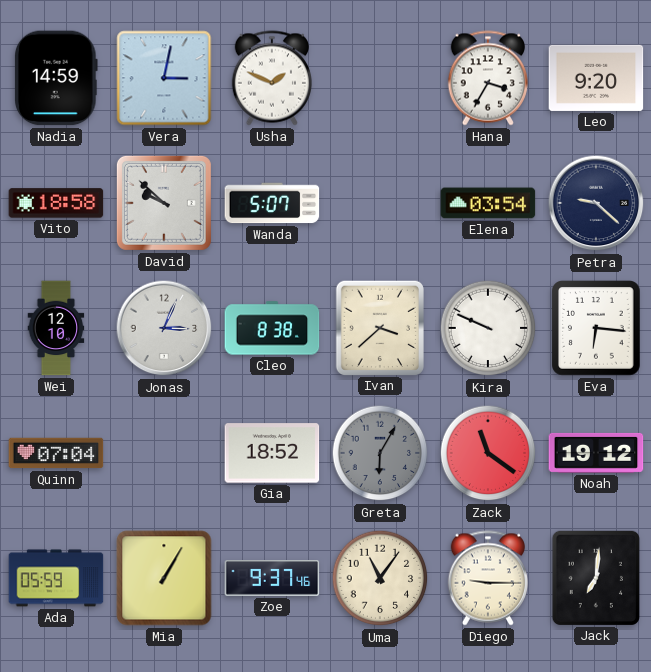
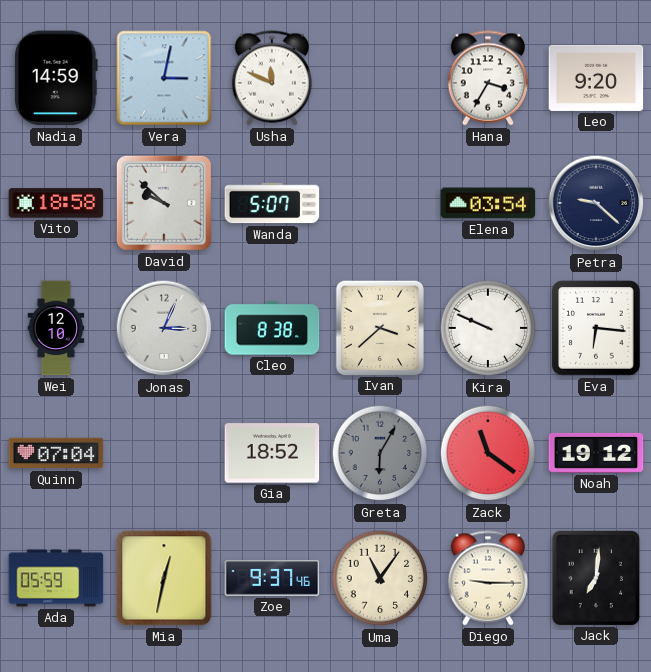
Usha: 1:49 -> 11:49 (272, 78)
Mia: 1:05 -> 12:32 (164, 578)
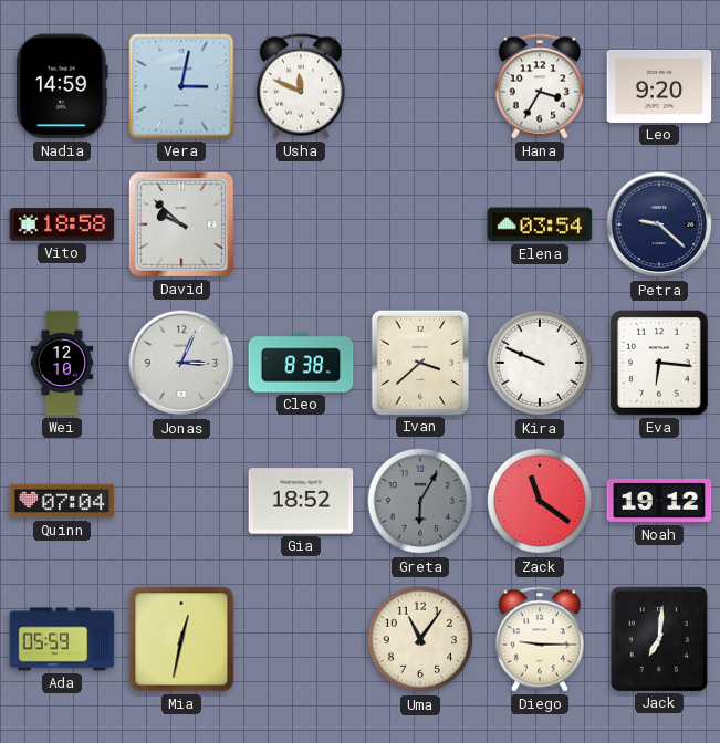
Wanda: 5:07 -> none (272, 203)
Zoe: 9:37 -> none (272, 579)
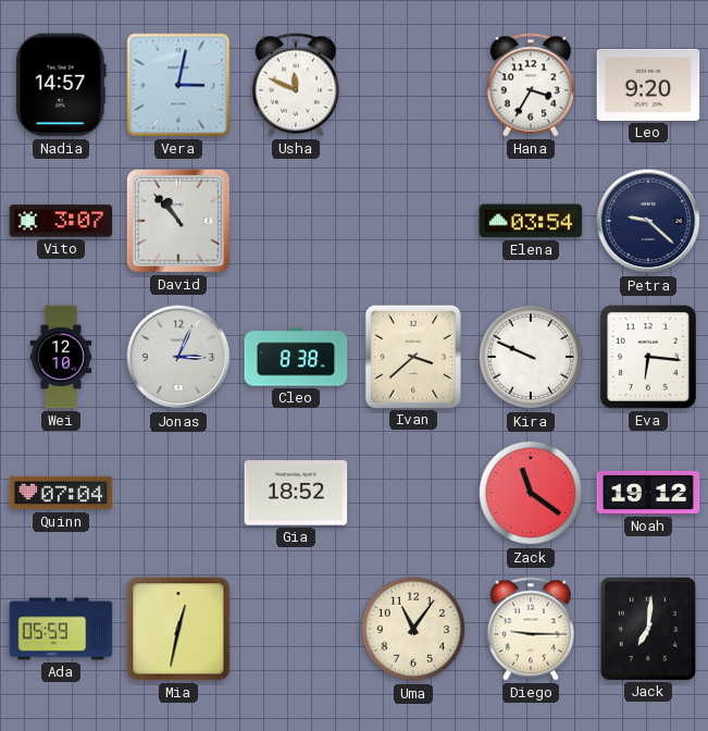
Nadia: 14:59 -> 14:57 (62, 85)
Vito: 18:58 -> 3:07 (61, 221)
David: 9:52 -> 10:53 (178, 221)
Greta: 6:05 -> none (420, 501)
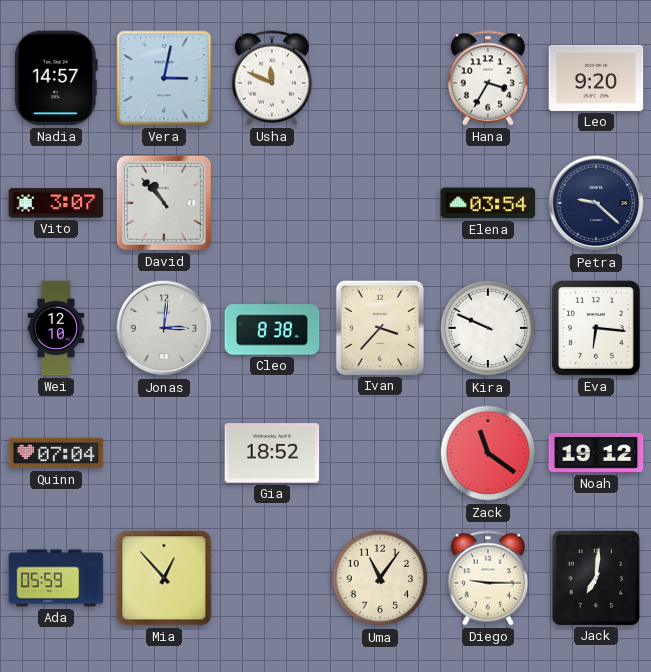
Jonas: 3:04 -> 3:01 (164, 328)
Ivan: 3:38 -> 3:37 (380, 327)
Mia: 12:32 -> 12:53 (164, 578)
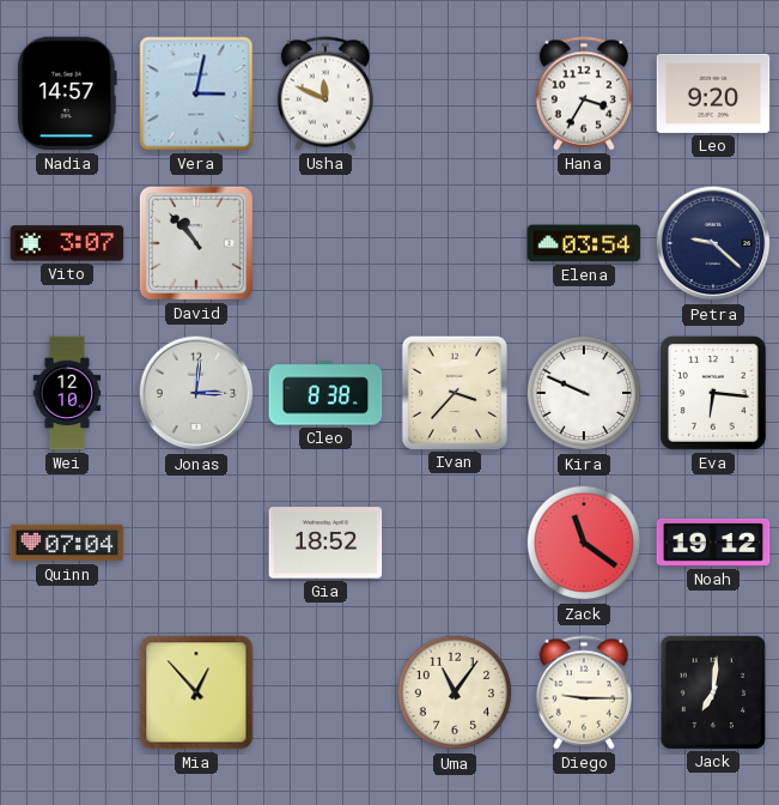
Ada: 05:59 -> none (56, 578)
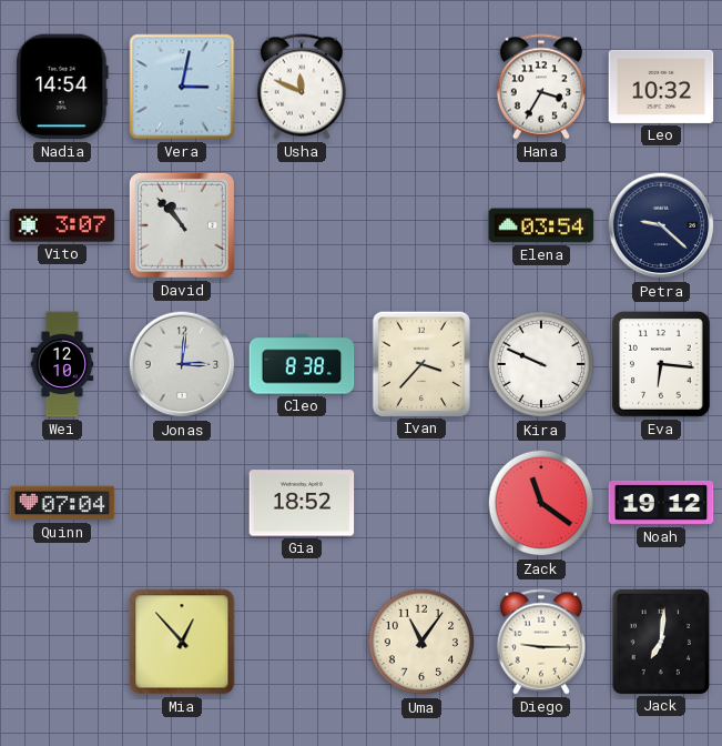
Nadia: 14:57 -> 14:54 (63, 87)
Leo: 9:20 -> 10:32 (661, 87)
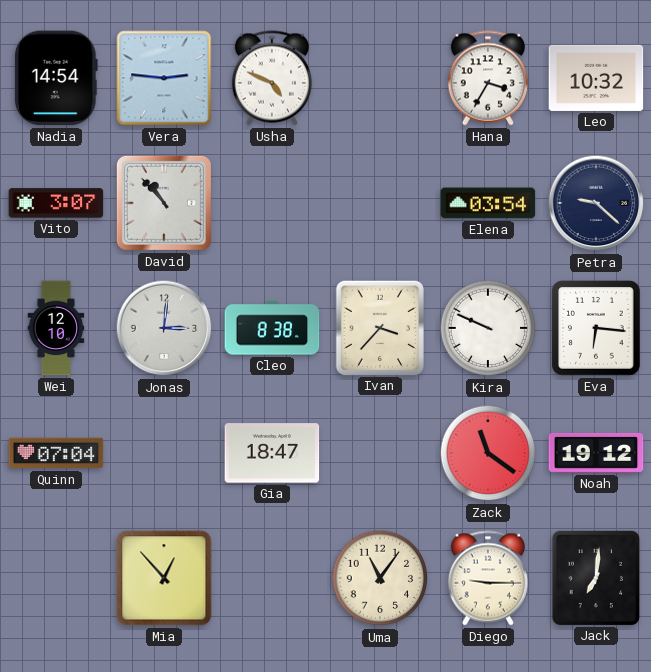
Vera: 3:02 -> 2:46 (164, 78)
Usha: 11:49 -> 4:49 (272, 78)
Gia: 18:52 -> 18:47 (272, 453)
